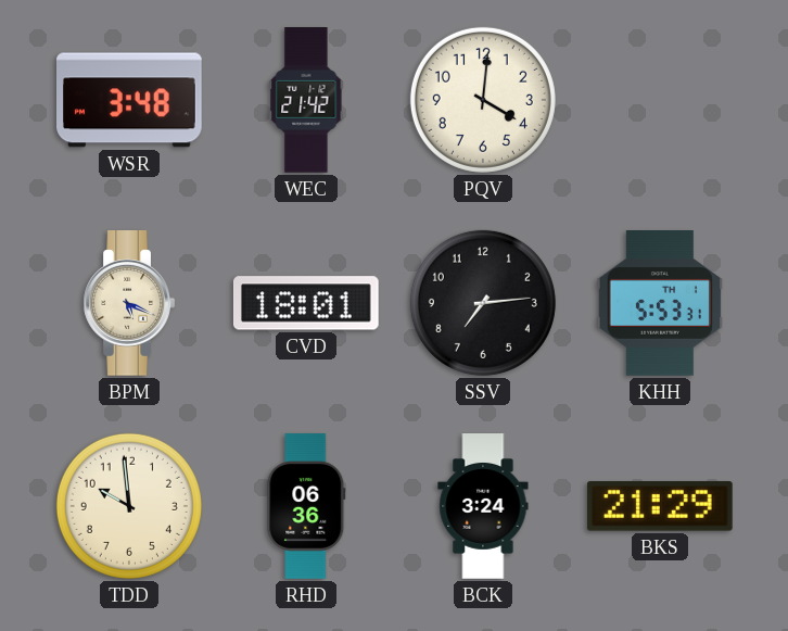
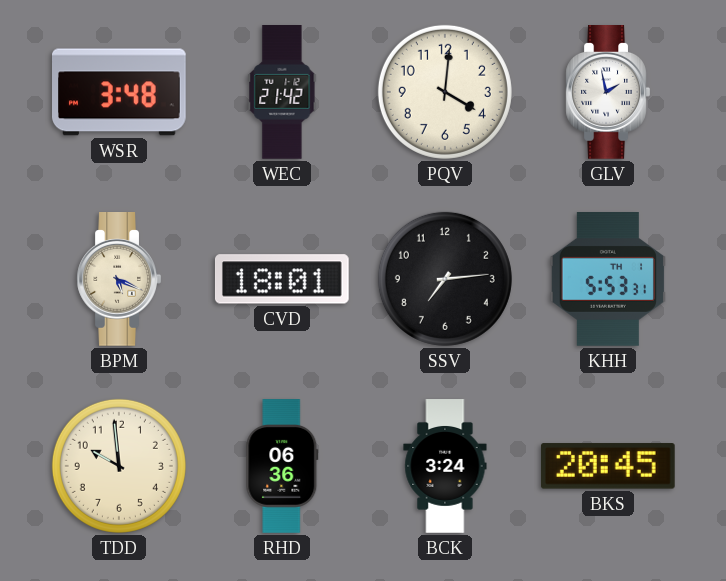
GLV: none -> 1:58 (608, 93)
BKS: 21:29 -> 20:45 (608, 466)
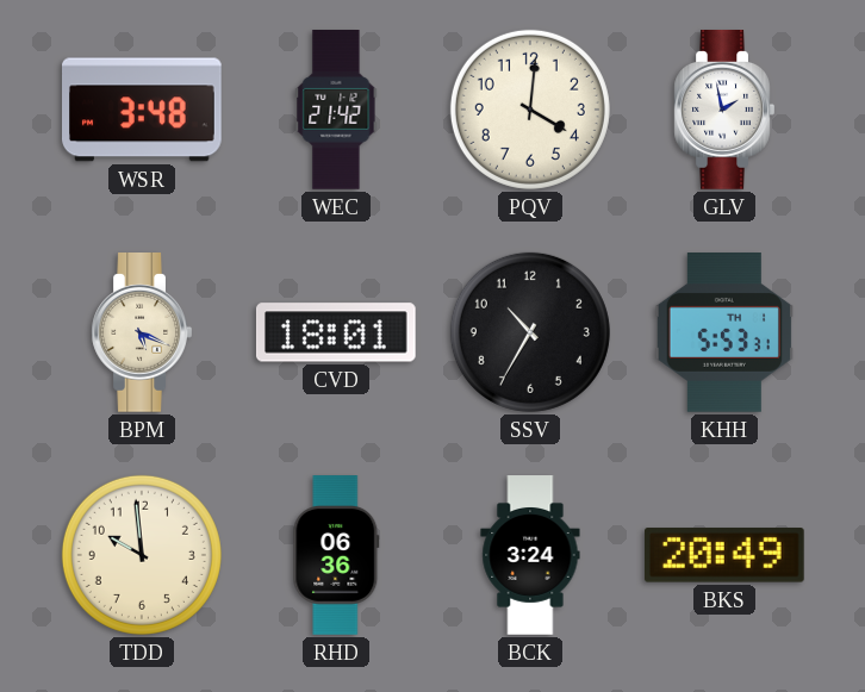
SSV: 7:14 -> 10:35 (530, 332)
BKS: 20:45 -> 20:49 (724, 555)
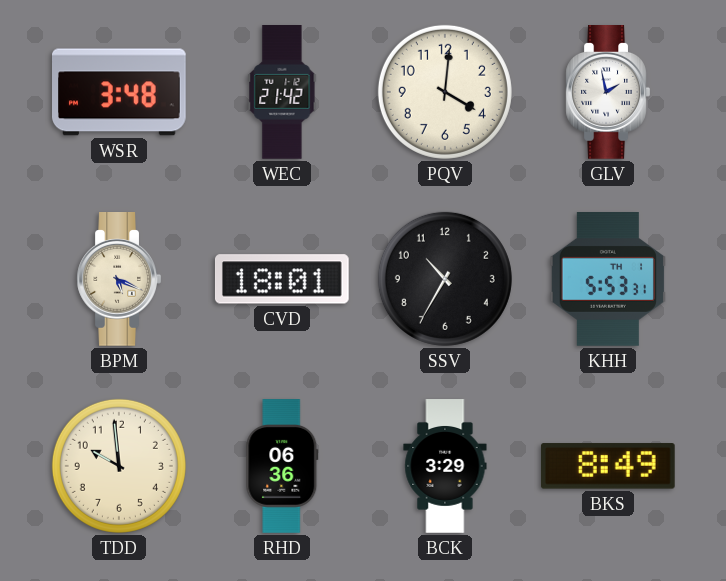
BCK: 3:24 -> 3:29 (445, 466)
BKS: 20:49 -> 8:49 (608, 466)
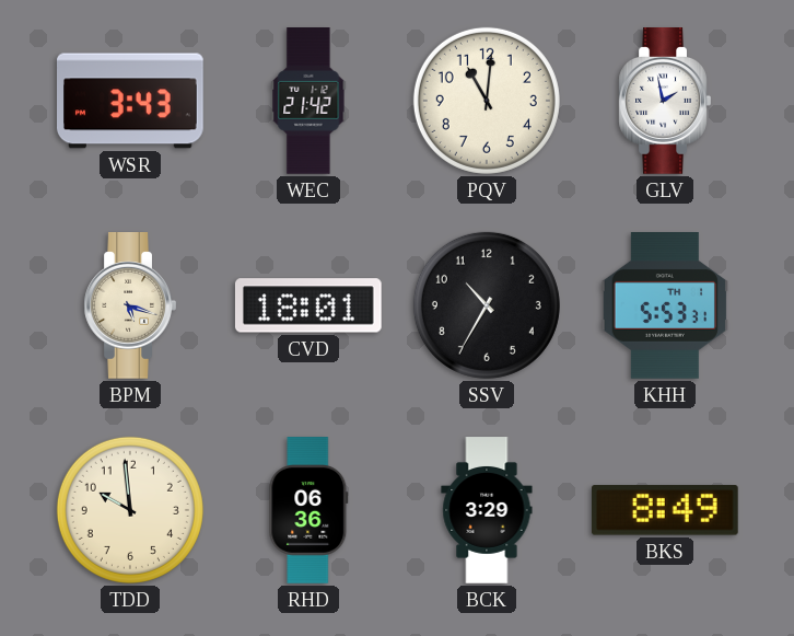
WSR: 3:48 -> 3:43 (131, 101)
PQV: 4:01 -> 11:01 (487, 101)
BPM: 5:19 -> 5:18 (130, 307)
